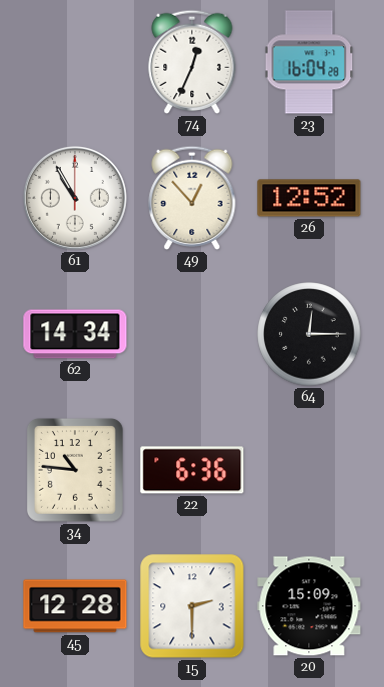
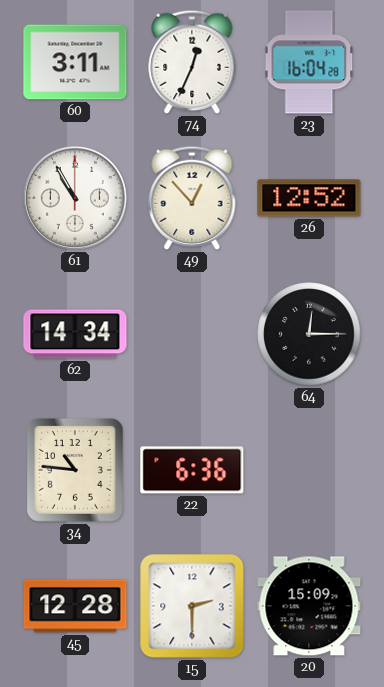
60: none -> 3:11 (75, 62)
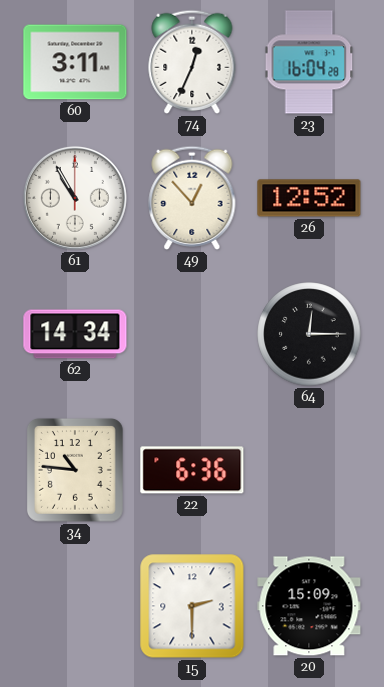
45: 12:28 -> none (75, 606)
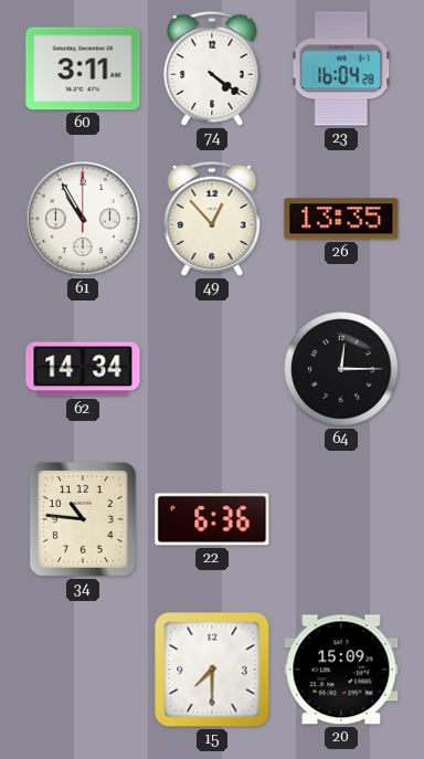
74: 12:34 -> 4:21 (212, 68)
26: 12:52 -> 13:35 (341, 219)
15: 2:30 -> 7:30 (212, 670)
